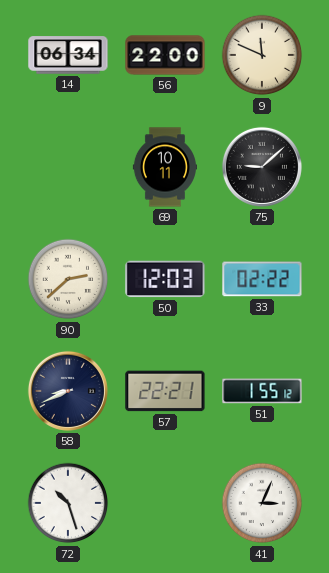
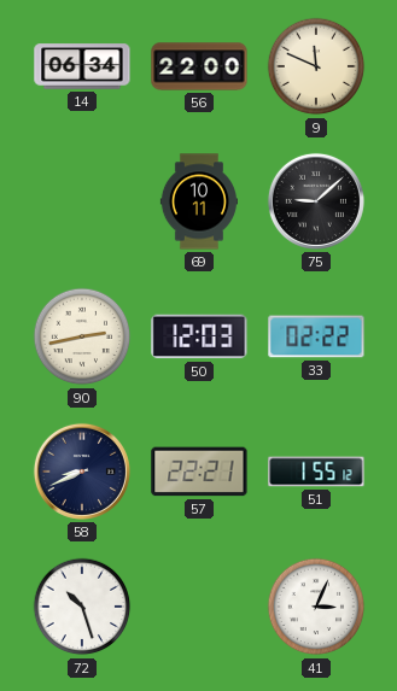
90: 2:38 -> 2:43 (82, 336)
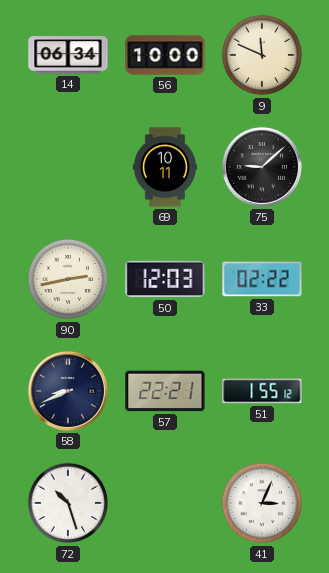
56: 22:00 -> 10:00 (165, 55)
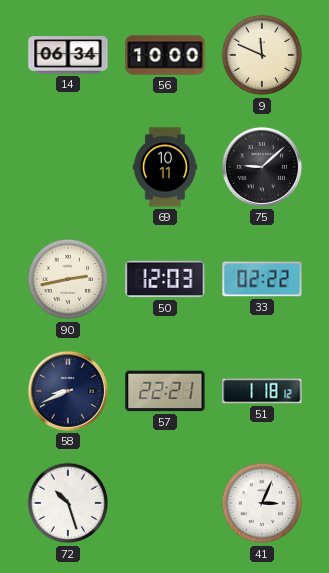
51: 1:55 -> 1:18 (262, 391)
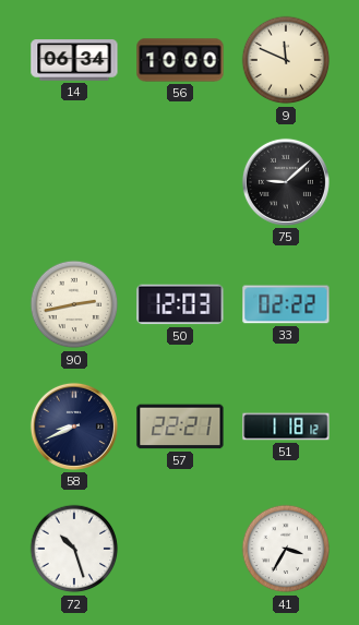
69: 10:11 -> none (164, 167)
41: 3:04 -> 3:35 (286, 549)
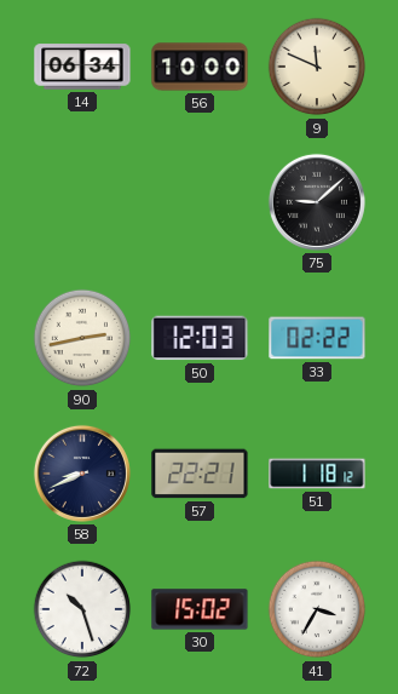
30: none -> 15:02 (200, 609)
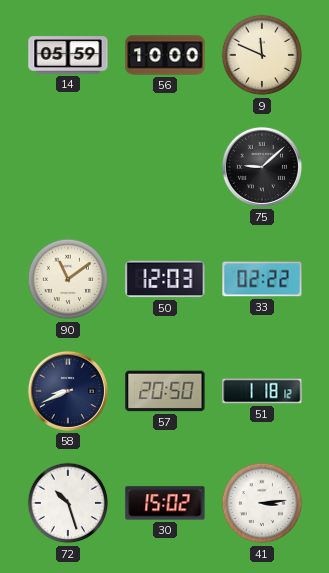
14: 06:34 -> 05:59 (68, 55)
90: 2:43 -> 11:09 (68, 279)
57: 22:21 -> 20:50 (165, 391)
41: 3:35 -> 3:14 (262, 503)
